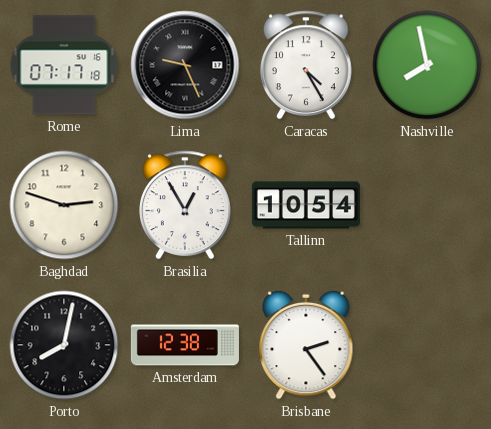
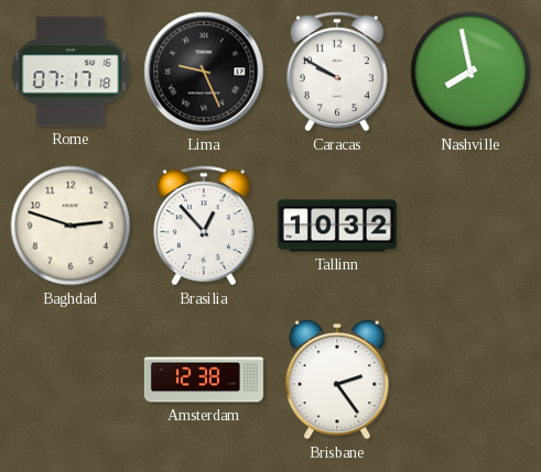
Caracas: 4:25 -> 9:50 (338, 72)
Brasilia: 12:55 -> 12:53 (205, 226)
Tallinn: 10:54 -> 10:32 (337, 226)
Porto: 8:02 -> none (64, 345)
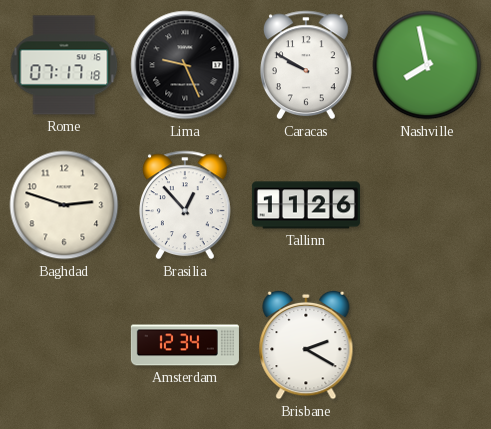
Tallinn: 10:32 -> 11:26 (306, 205)
Amsterdam: 12:38 -> 12:34 (185, 345)
Brisbane: 2:24 -> 2:20 (306, 345)
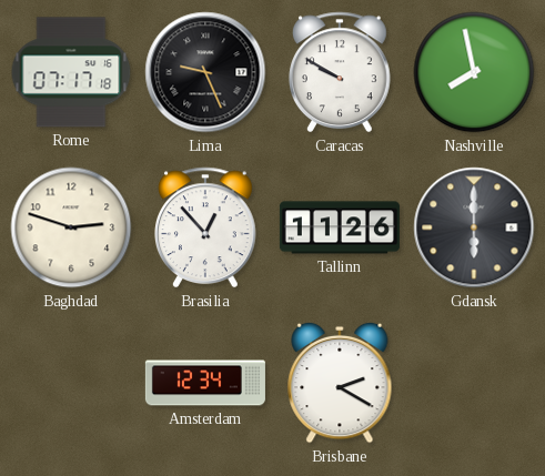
Gdansk: none -> 6:00 (474, 227)
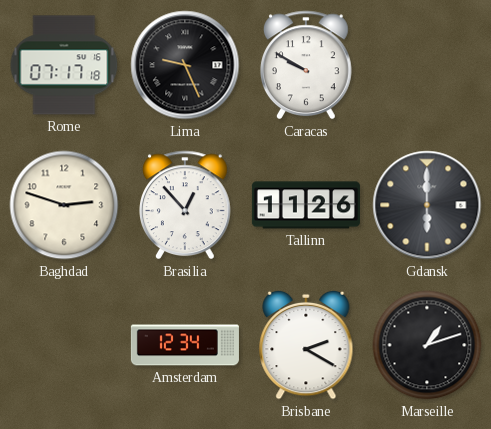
Nashville: 7:58 -> none (474, 72)
Marseille: none -> 1:12 (427, 345)
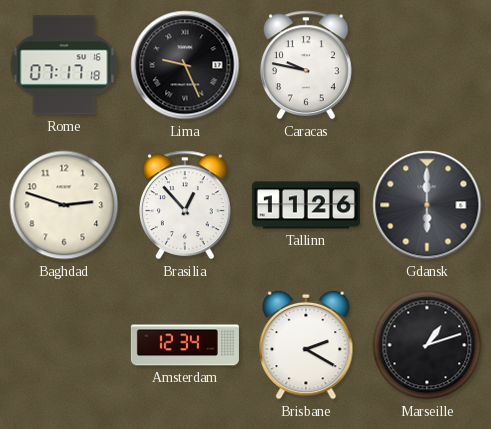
Caracas: 9:50 -> 9:47 (307, 65)
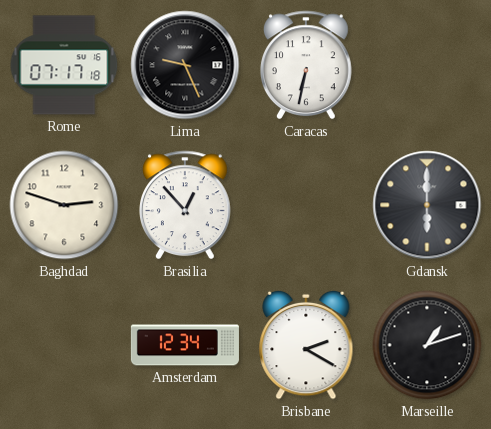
Caracas: 9:47 -> 6:32 (307, 65)
Tallinn: 11:26 -> none (306, 205)
